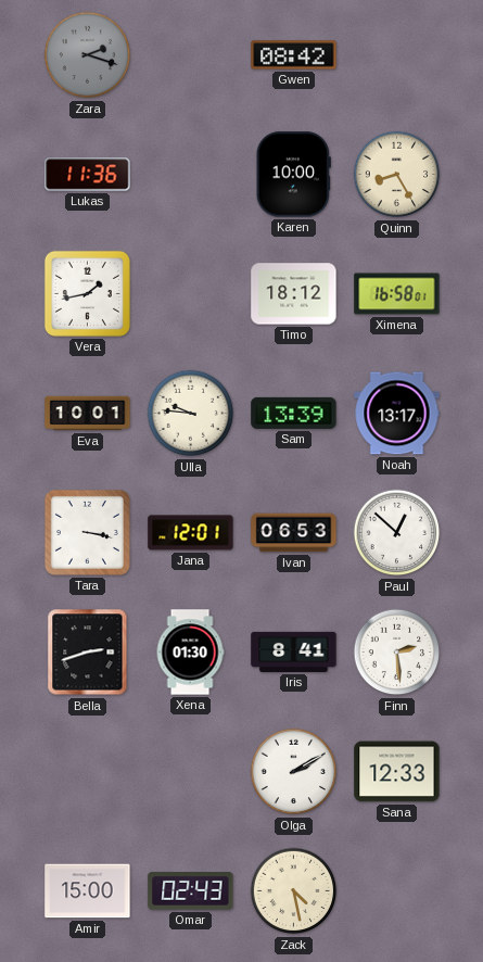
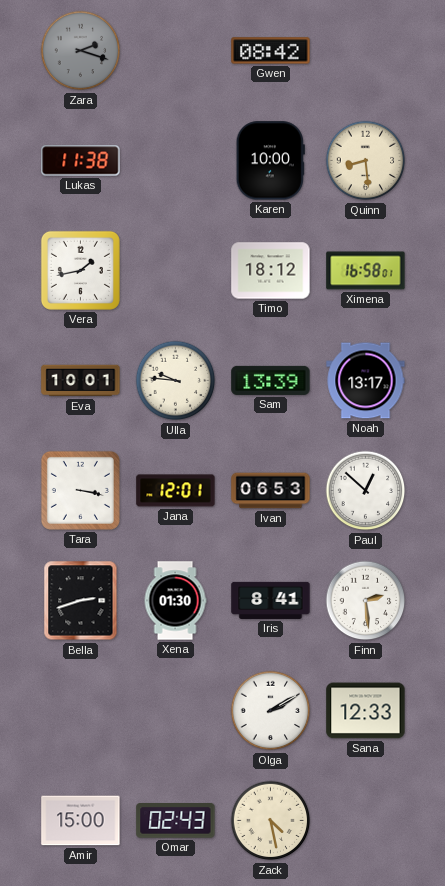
Lukas: 11:36 -> 11:38 (81, 161)
Quinn: 8:25 -> 8:29 (366, 161)
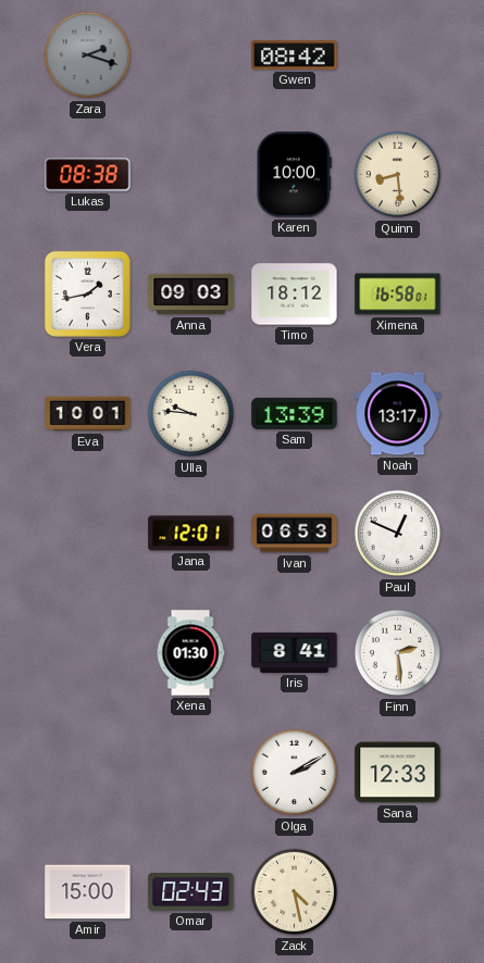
Lukas: 11:38 -> 08:38 (88, 175)
Anna: none -> 09:03 (191, 295)
Tara: 3:17 -> none (80, 490)
Paul: 12:52 -> 12:49 (398, 534)
Bella: 2:42 -> none (81, 601)
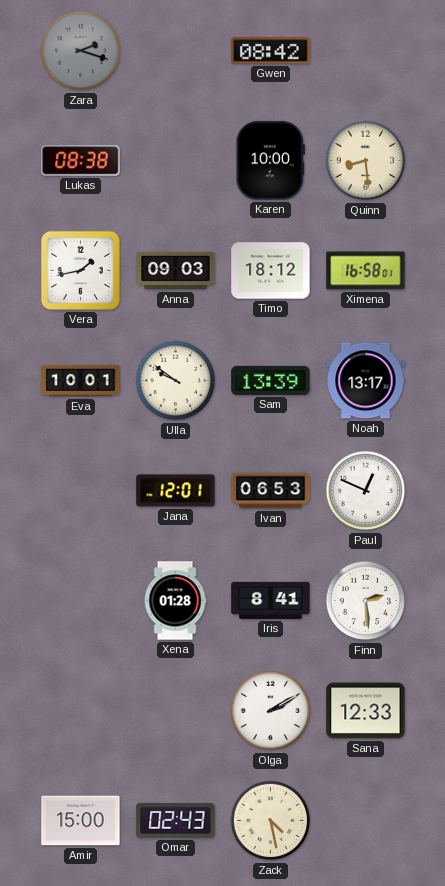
Ulla: 9:46 -> 9:51 (176, 381)
Xena: 01:30 -> 01:28 (175, 601)
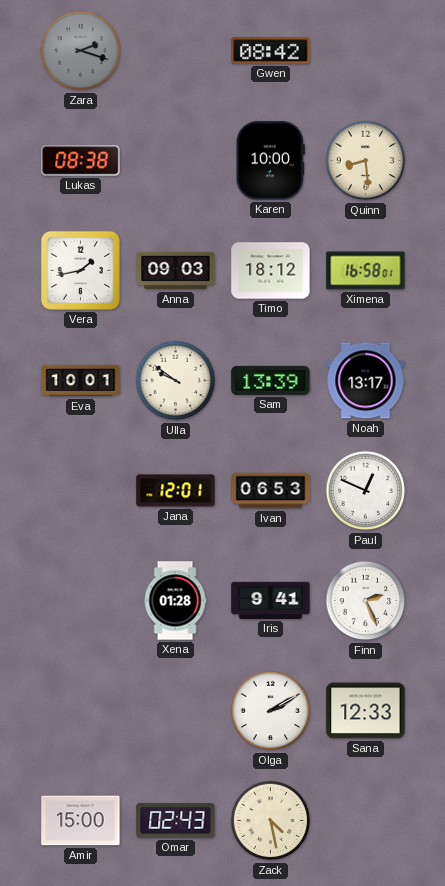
Iris: 8:41 -> 9:41 (271, 600)
Finn: 2:29 -> 2:26 (366, 601)
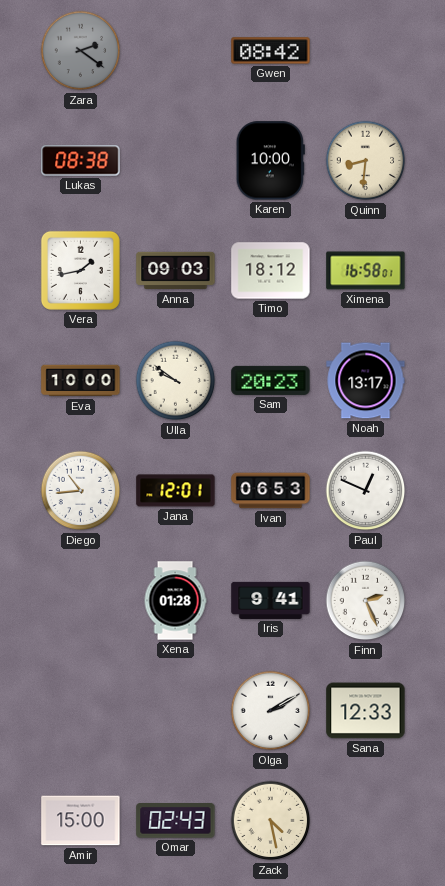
Zara: 2:18 -> 2:21 (81, 51)
Quinn: 8:29 -> 8:31 (366, 161)
Eva: 10:01 -> 10:00 (81, 381)
Sam: 13:39 -> 20:23 (271, 380)
Diego: none -> 10:44 (81, 491)
